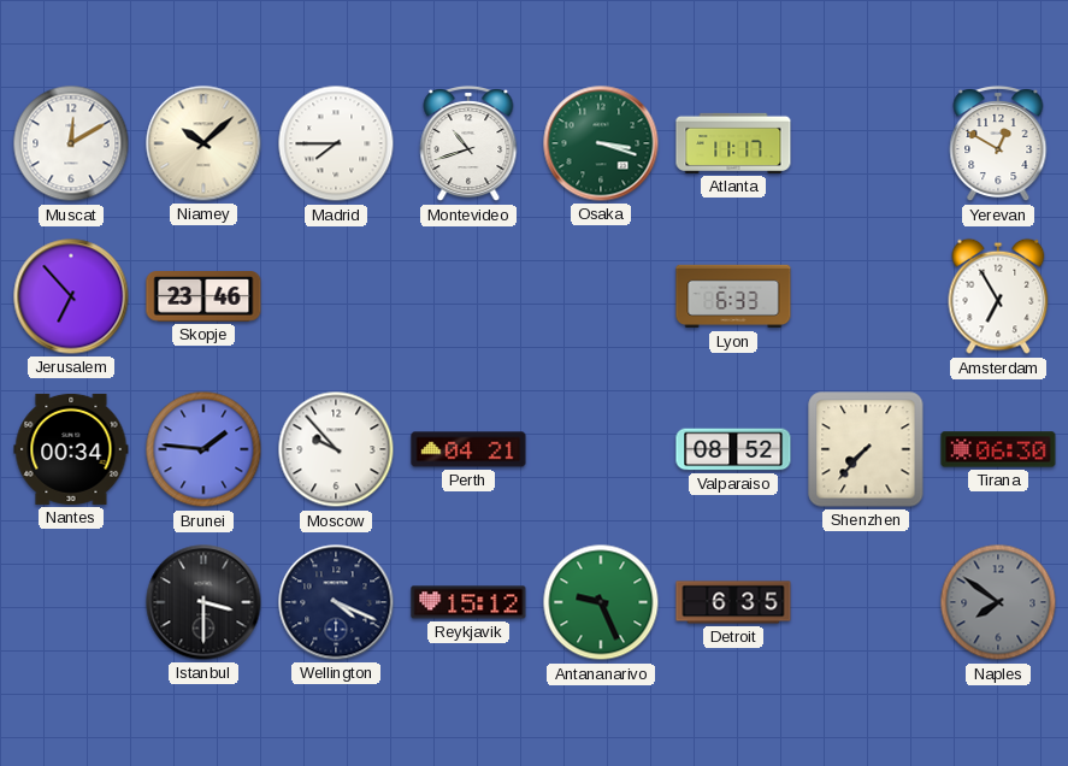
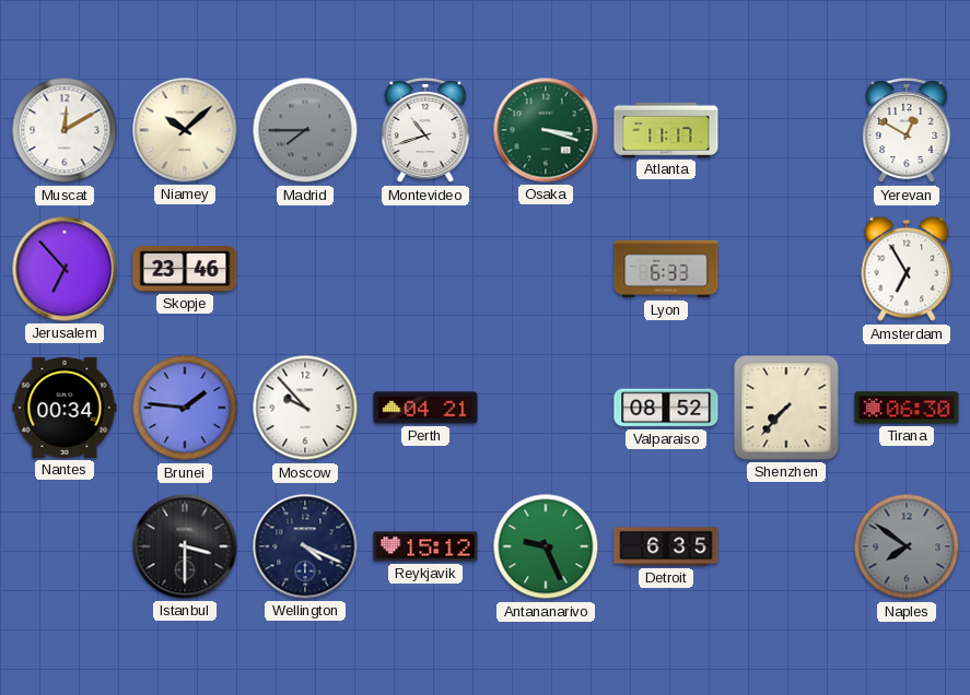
Madrid dial: white -> grey (305, 130)
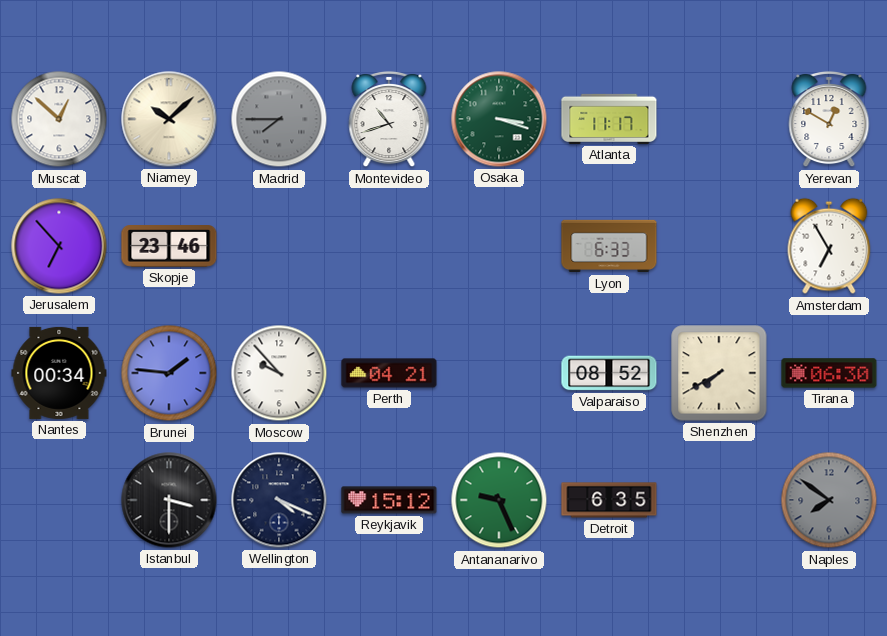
Muscat: 12:10 -> 12:52 (59, 119)
Shenzhen: 7:37 -> 7:40 (719, 373)
